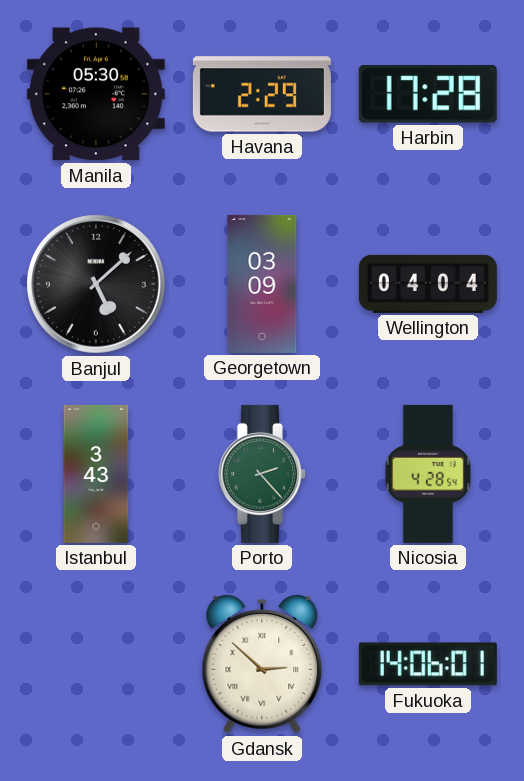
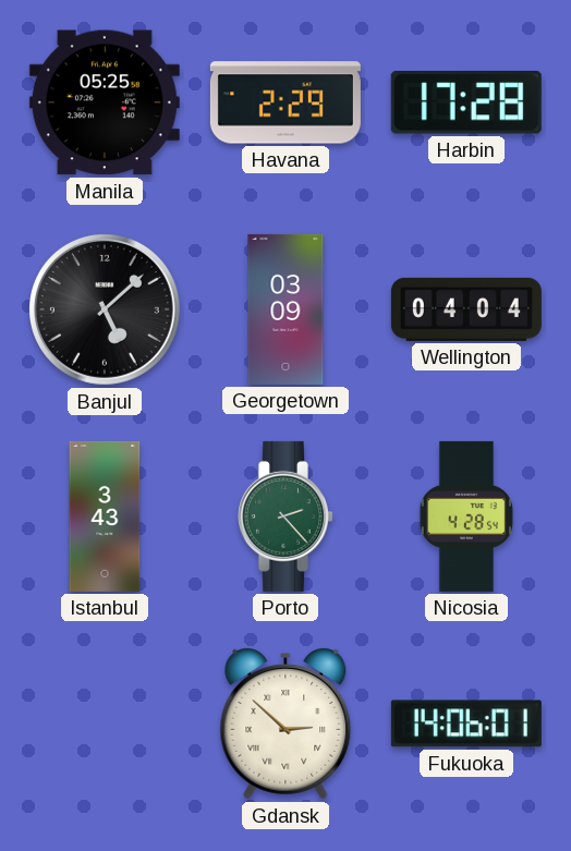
Manila: 05:30 -> 05:25 (105, 102)
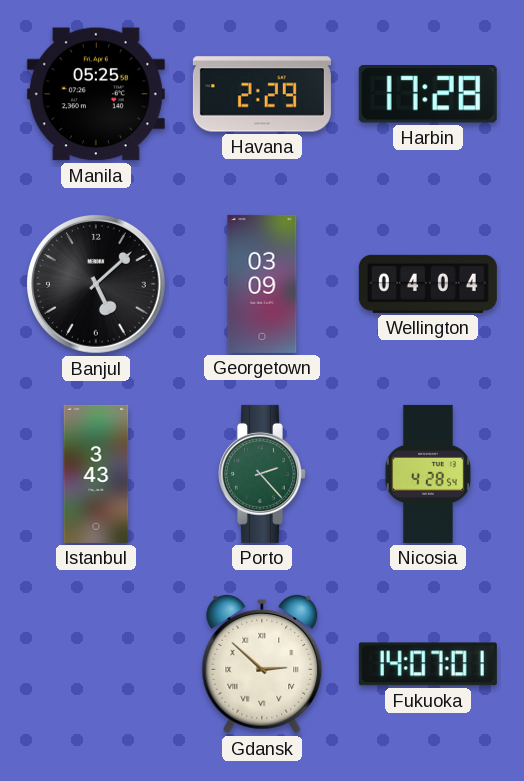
Fukuoka: 14:06 -> 14:07 (428, 664)
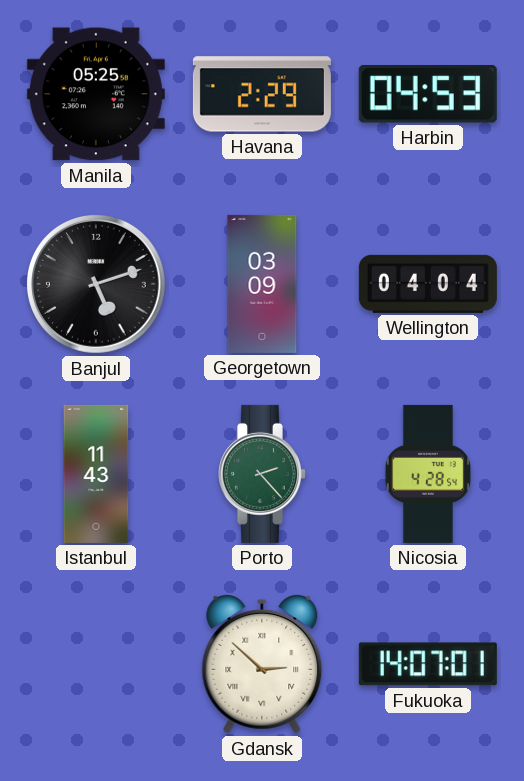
Harbin: 17:28 -> 04:53 (428, 95)
Banjul: 5:08 -> 5:12 (97, 285)
Istanbul: 3:43 -> 11:43 (96, 474)
